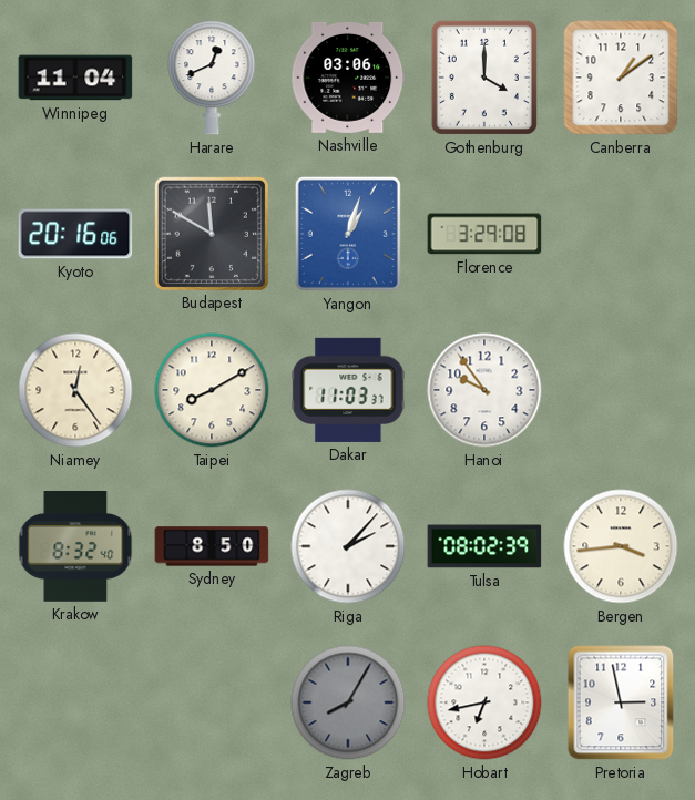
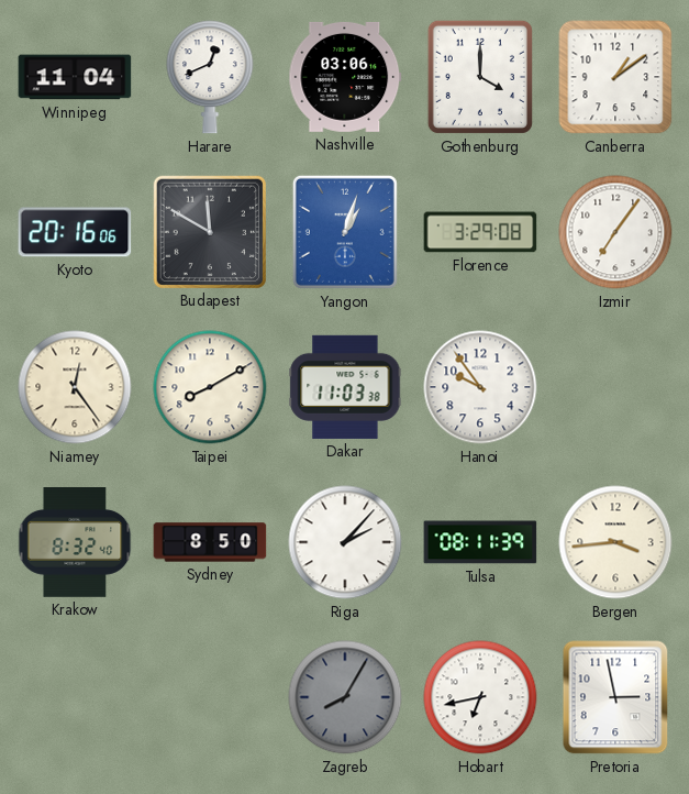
Izmir: none -> 7:06 (615, 232)
Dakar: 11:03:37 -> 11:03:38 (345, 387)
Tulsa: 08:02 -> 08:11 (480, 542)
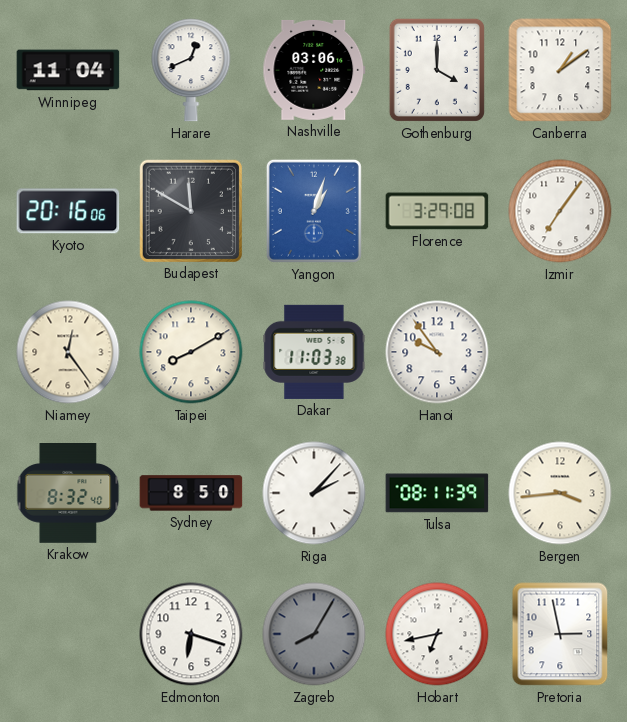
Edmonton: none -> 6:18 (191, 634)
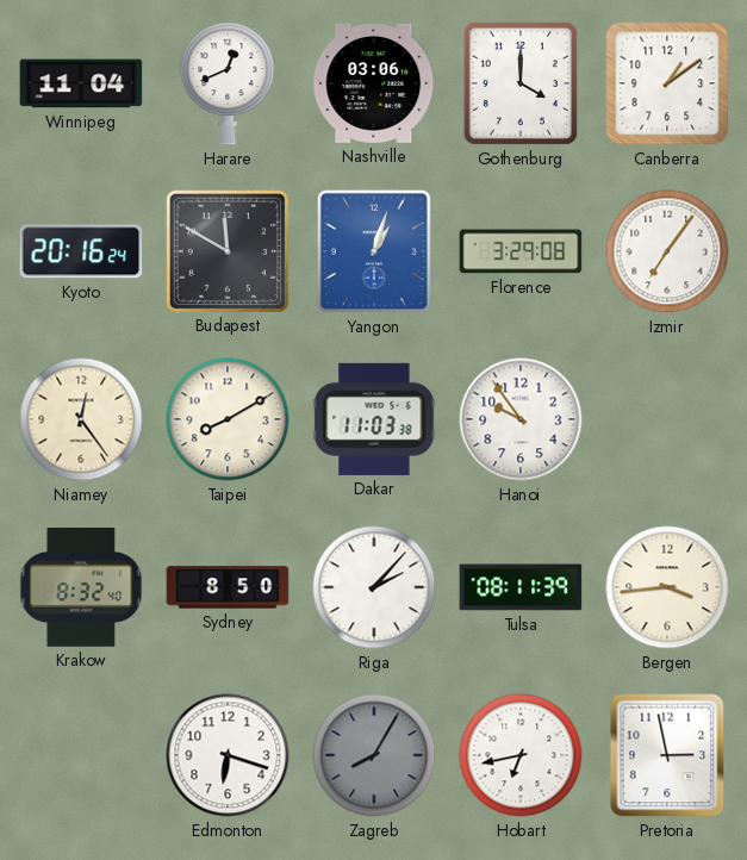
Kyoto: 20:16:06 -> 20:16:24 (81, 251)
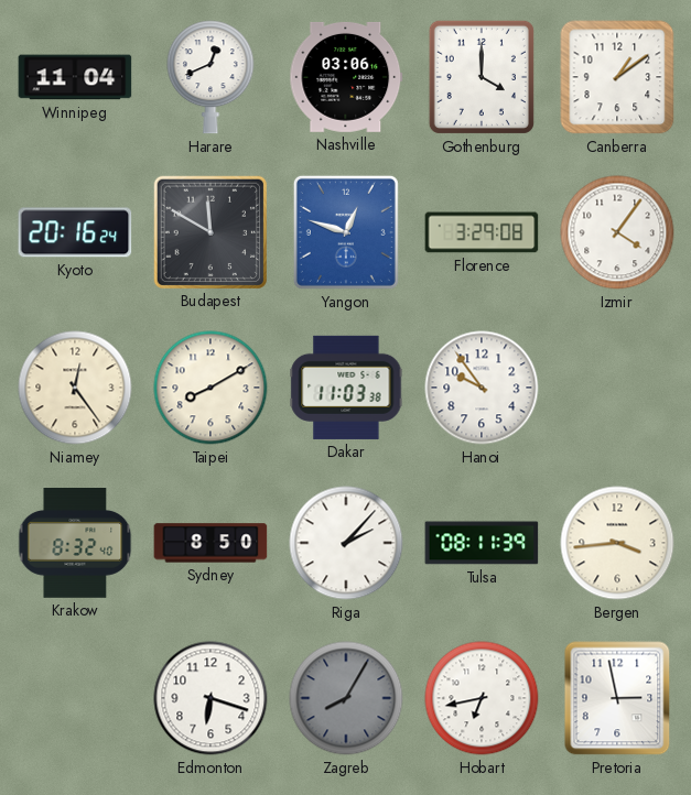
Yangon: 1:03 -> 12:48 (346, 232)
Izmir: 7:06 -> 4:06 (617, 232)
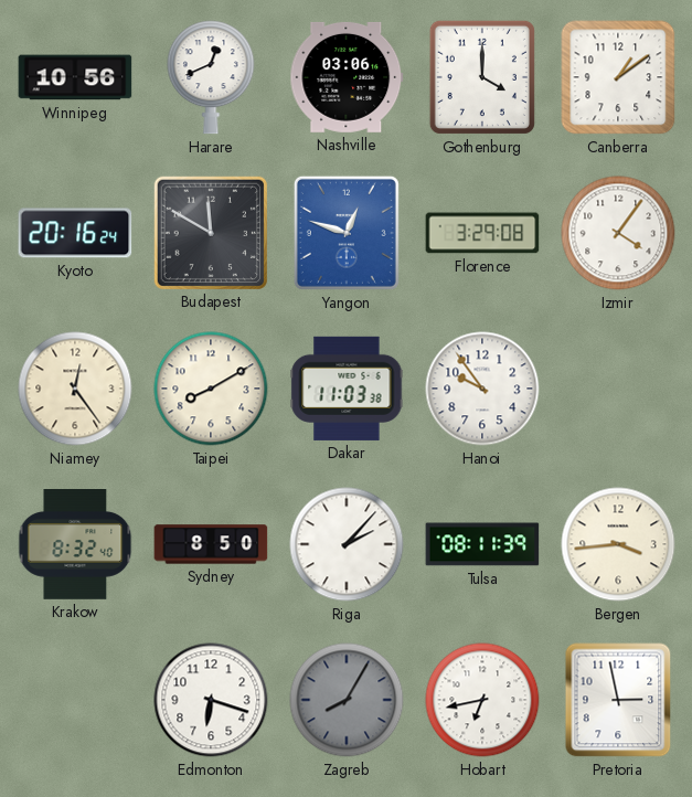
Winnipeg: 11:04 -> 10:56 (75, 77)
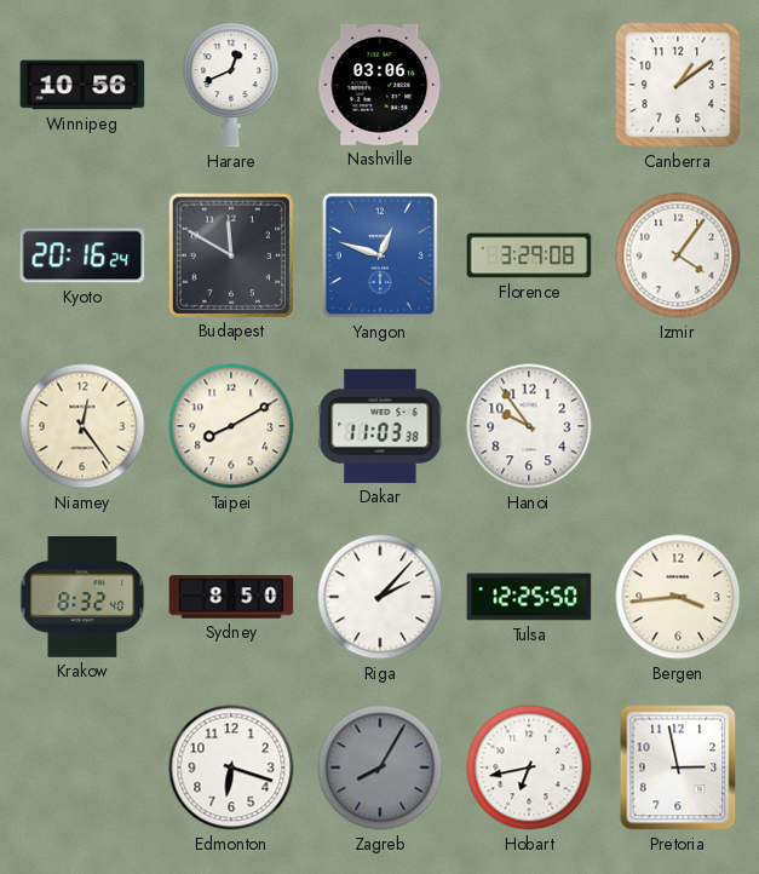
Gothenburg: 4:00 -> none (482, 77)
Tulsa: 08:11 -> 12:25 (529, 597)
